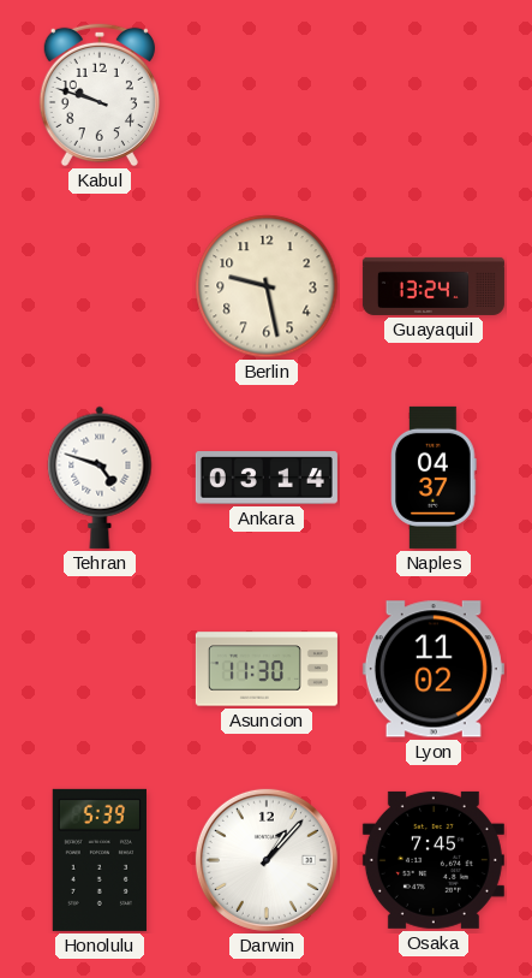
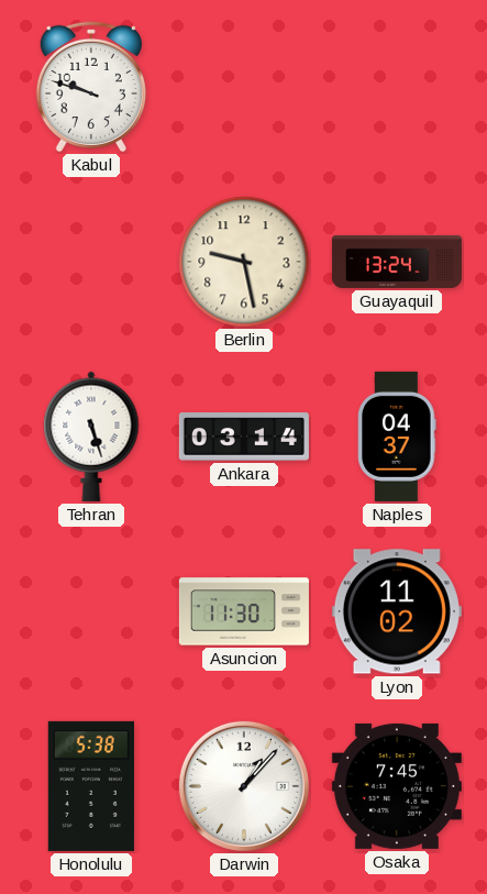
Tehran: 4:48 -> 5:27 (91, 437)
Honolulu: 5:39 -> 5:38 (91, 786)
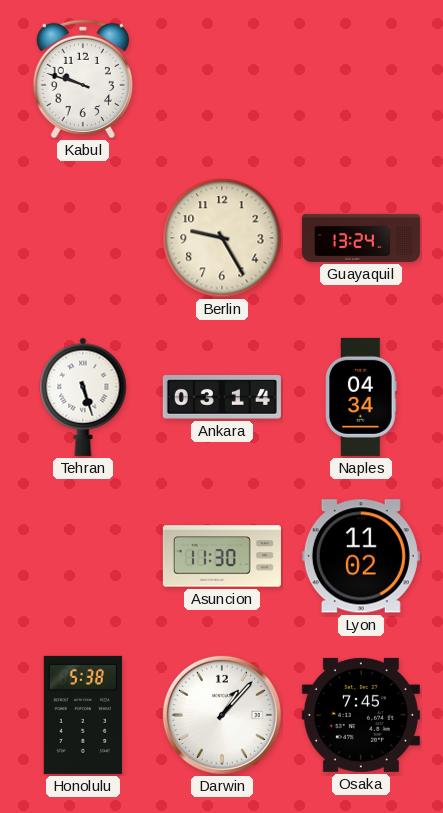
Berlin: 9:28 -> 9:25 (222, 238)
Naples: 04:37 -> 04:34 (361, 397)
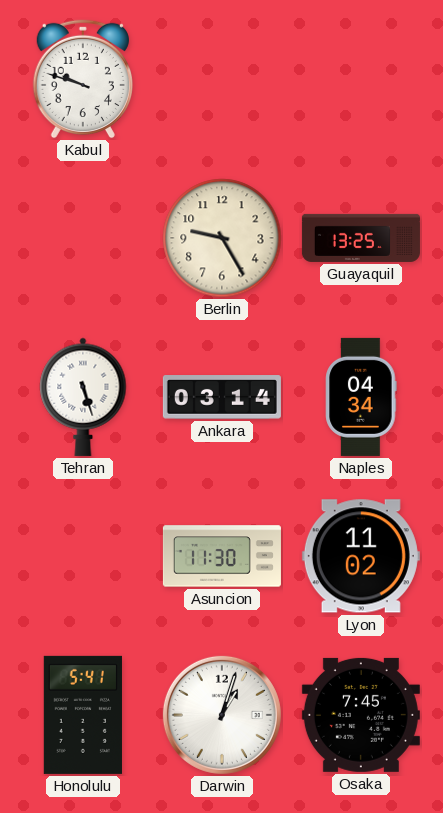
Guayaquil: 13:24 -> 13:25 (361, 238)
Honolulu: 5:38 -> 5:41 (83, 715)
Darwin: 1:07 -> 1:03 (222, 715)
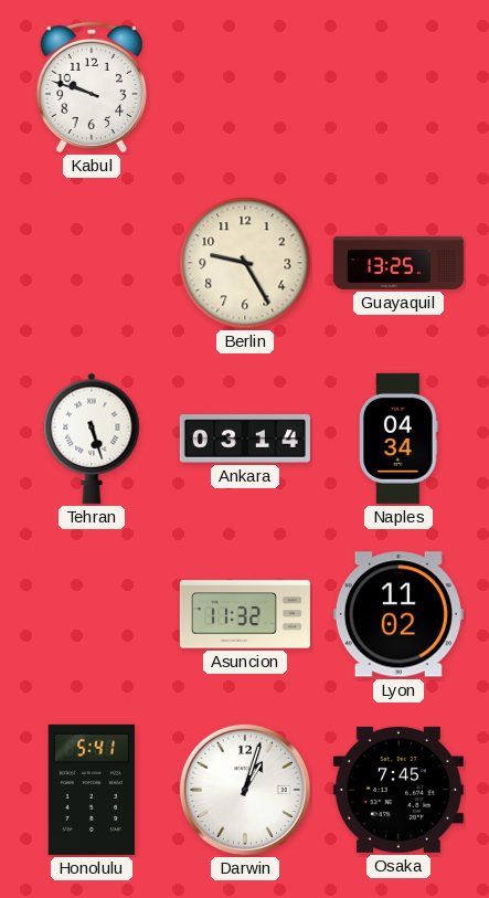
Asuncion: 11:30 -> 11:32 (245, 614)
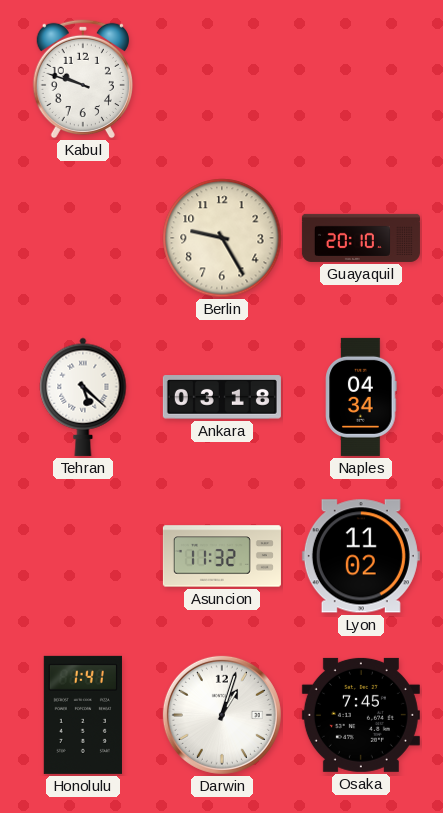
Guayaquil: 13:25 -> 20:10 (361, 238)
Tehran: 5:27 -> 5:22 (83, 397)
Ankara: 03:14 -> 03:18 (222, 397)
Honolulu: 5:41 -> 1:41 (83, 715)
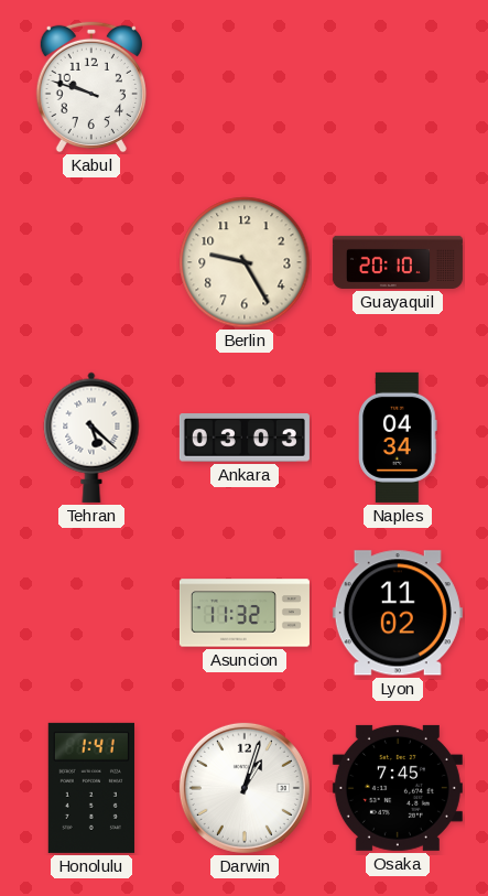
Ankara: 03:18 -> 03:03 (245, 438)
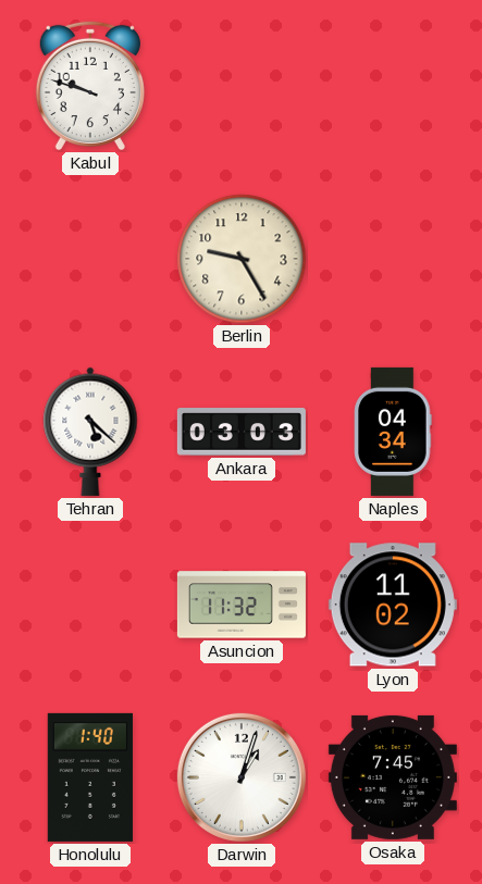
Guayaquil: 20:10 -> none (398, 262)
Honolulu: 1:41 -> 1:40 (90, 777)
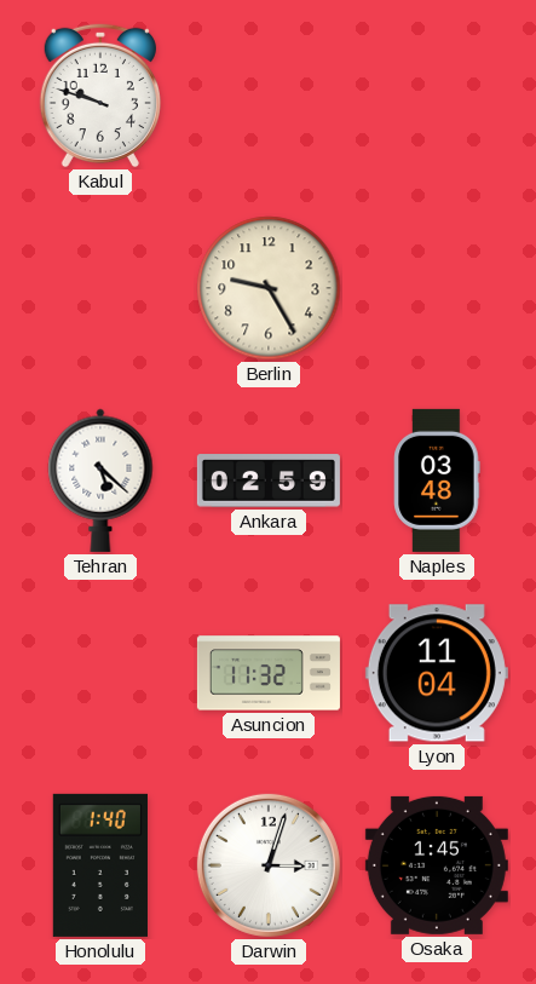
Ankara: 03:03 -> 02:59 (269, 481)
Naples: 04:34 -> 03:48 (437, 481)
Lyon: 11:02 -> 11:04 (437, 673)
Darwin: 1:03 -> 3:03 (269, 865)
Osaka: 7:45 -> 1:45 (437, 865)
